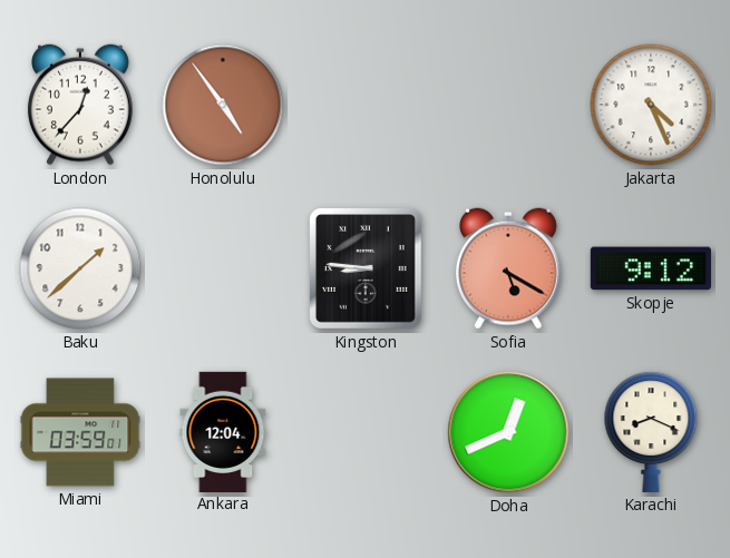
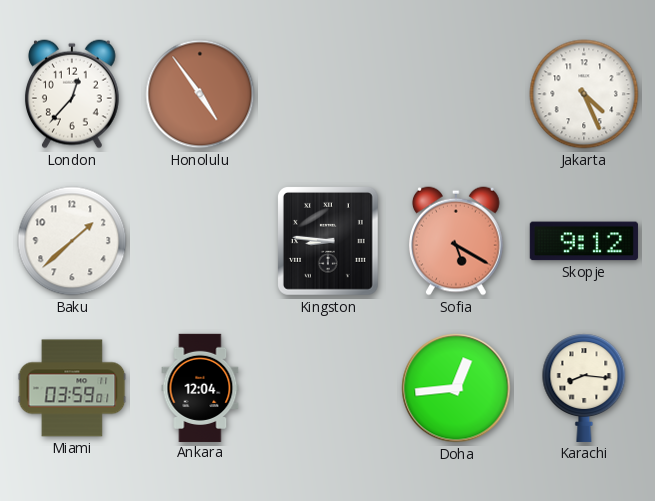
Doha: 12:41 -> 12:44 (456, 388)
Karachi: 8:19 -> 8:16 (584, 388)
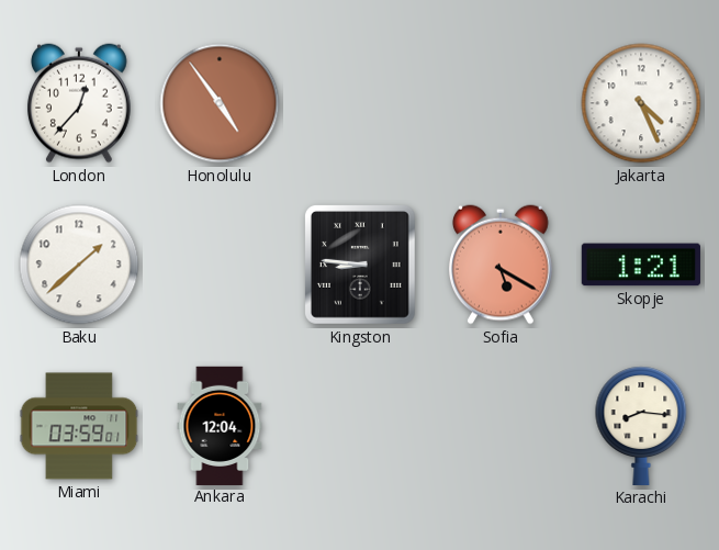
Skopje: 9:12 -> 1:21 (641, 265)
Doha: 12:44 -> none (456, 388)
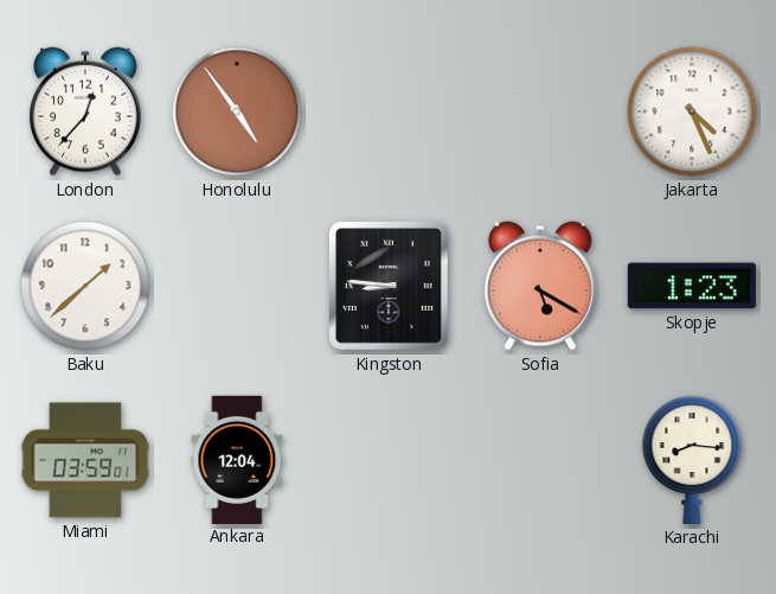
Skopje: 1:21 -> 1:23 (692, 286)
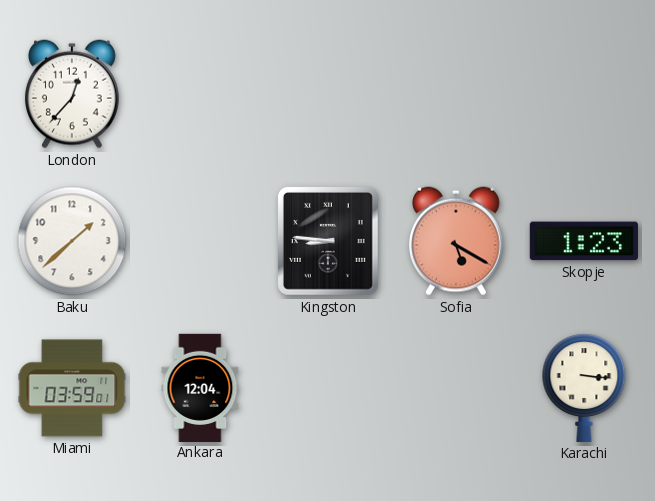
Honolulu: 4:54 -> none (237, 111)
Jakarta: 4:26 -> none (692, 111)
Karachi: 8:16 -> 3:16 (584, 388)
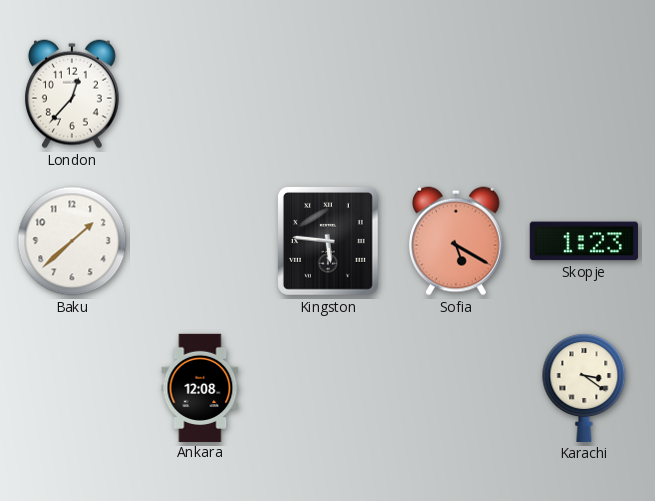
Kingston: 8:46 -> 5:46 (328, 241)
Miami: 03:59 -> none (72, 388)
Ankara: 12:04 -> 12:08 (200, 387)
Karachi: 3:16 -> 3:21 (584, 388)
